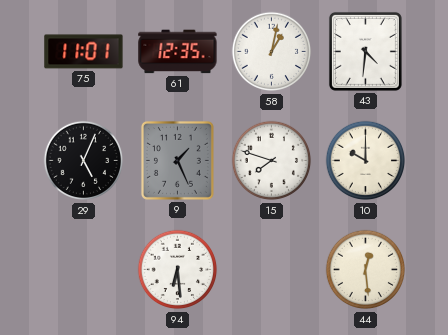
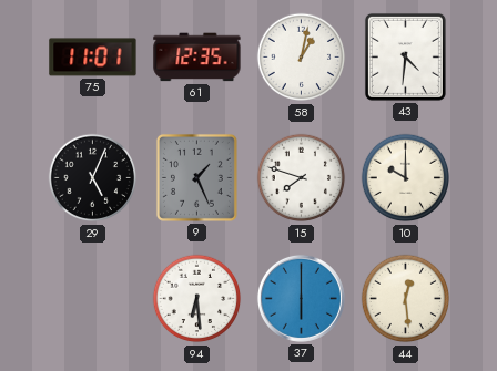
37: none -> 6:00 (301, 298)
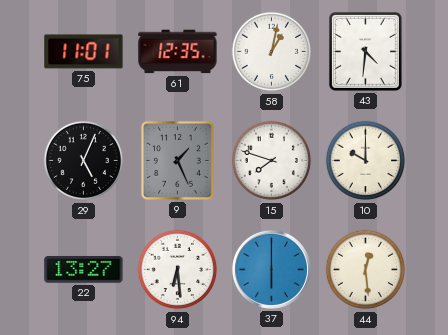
22: none -> 13:27 (84, 269)
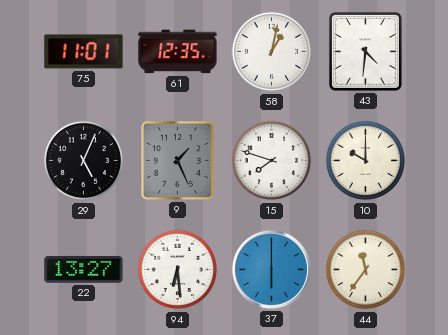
44: 12:29 -> 11:36 (366, 270)
